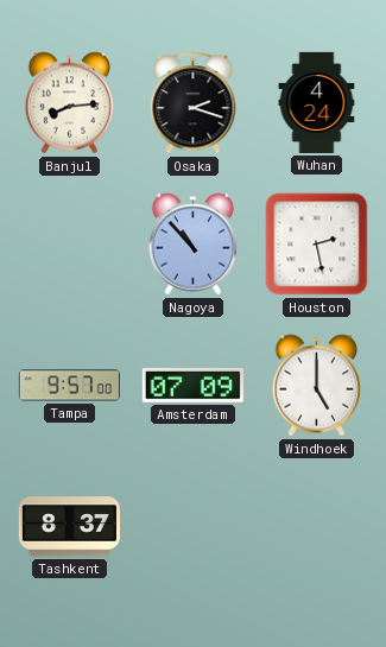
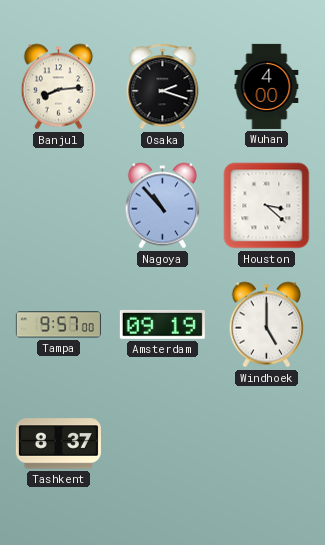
Wuhan: 4:24 -> 4:00 (267, 86)
Houston: 2:28 -> 3:22 (267, 206)
Amsterdam: 07:09 -> 09:19 (162, 325)
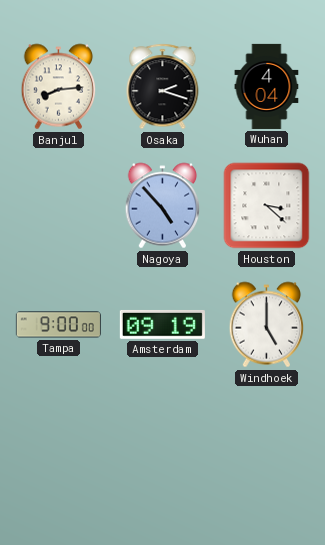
Wuhan: 4:00 -> 4:04 (267, 86)
Nagoya: 10:53 -> 4:53 (163, 206)
Tampa: 9:57 -> 9:00 (58, 325)
Tashkent: 8:37 -> none (58, 444)
